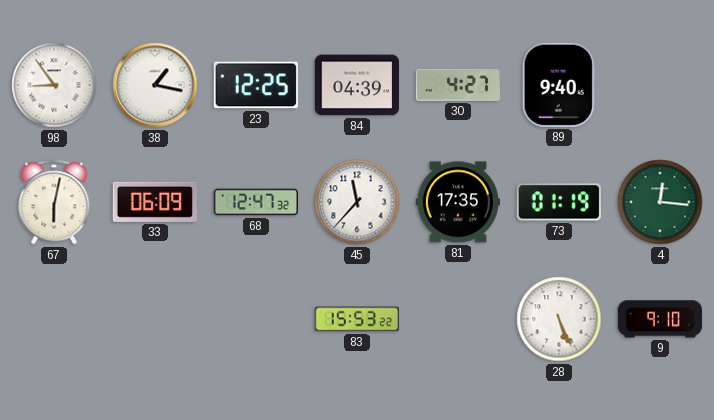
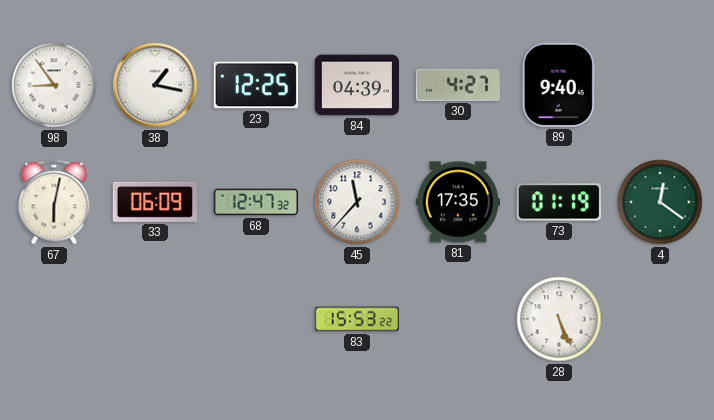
4: 12:16 -> 12:21 (660, 202)
9: 9:10 -> none (659, 319)
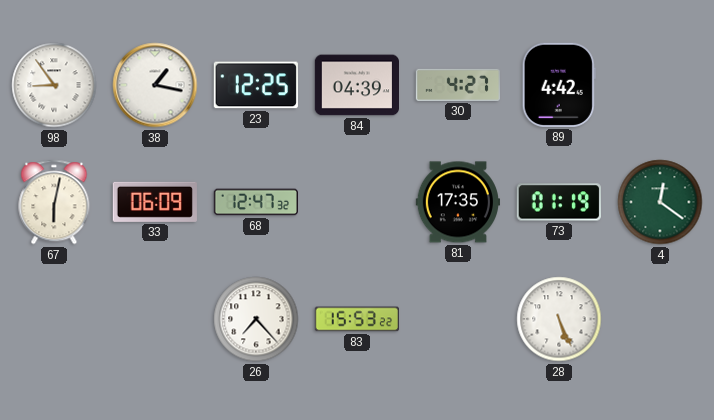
89: 9:40 -> 4:42 (559, 85)
45: 11:37 -> none (357, 202)
26: none -> 7:23 (256, 319)
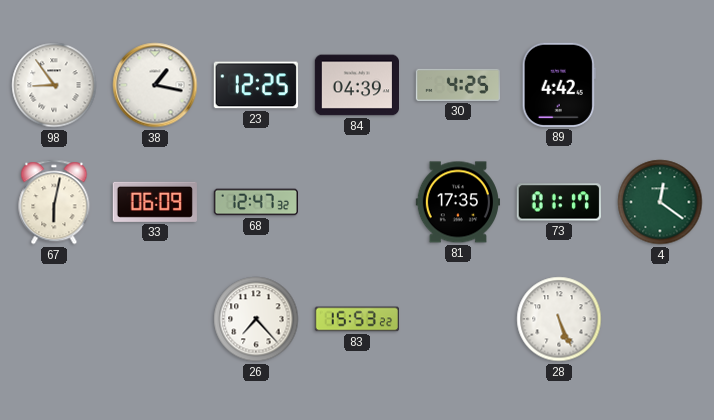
30: 4:27 -> 4:25 (457, 85)
73: 01:19 -> 01:17 (559, 202)
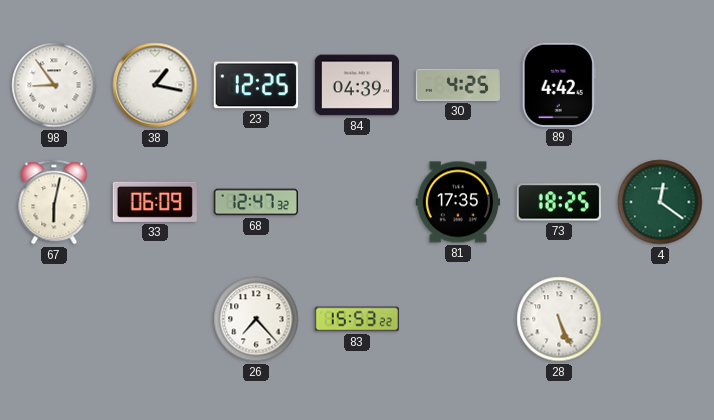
73: 01:17 -> 18:25 (559, 202)
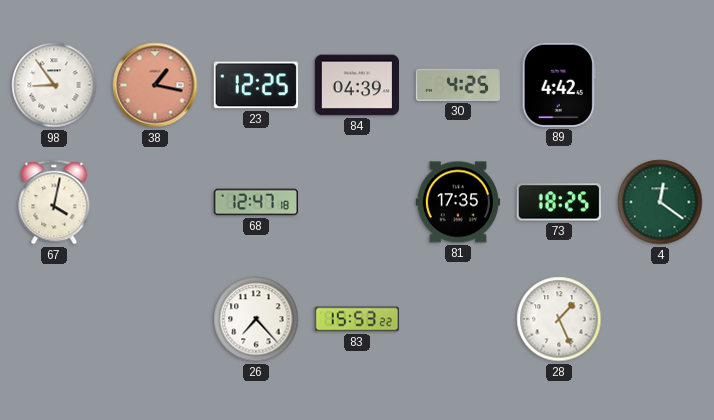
38 dial: white -> salmon (155, 85)
67: 6:02 -> 4:02 (54, 202)
33: 06:09 -> none (155, 202)
68: 12:47:32 -> 12:47:18 (255, 202)
28: 5:26 -> 1:26 (559, 319)
